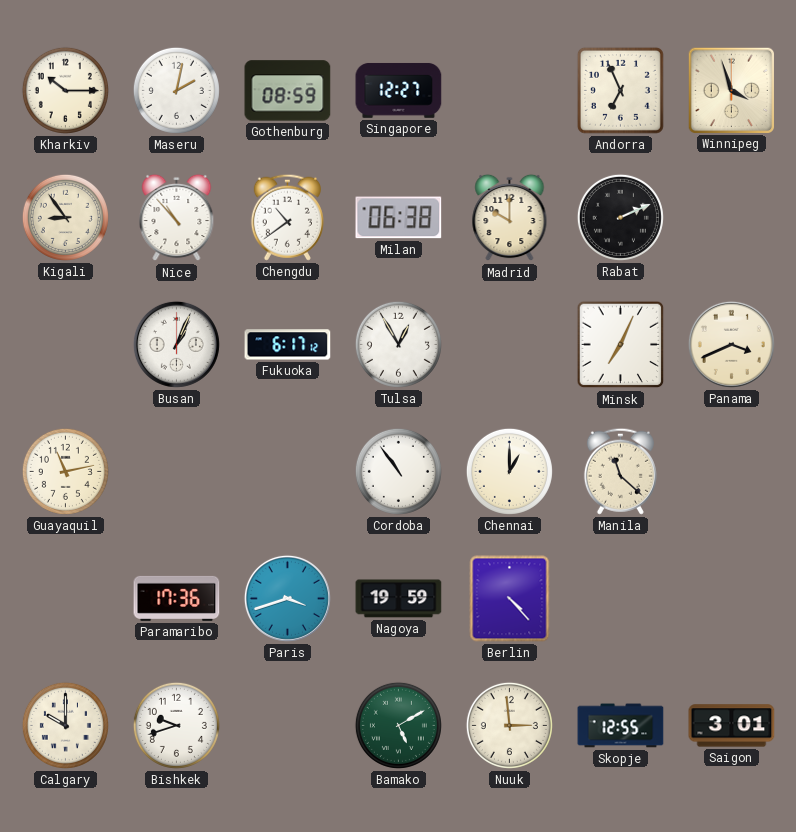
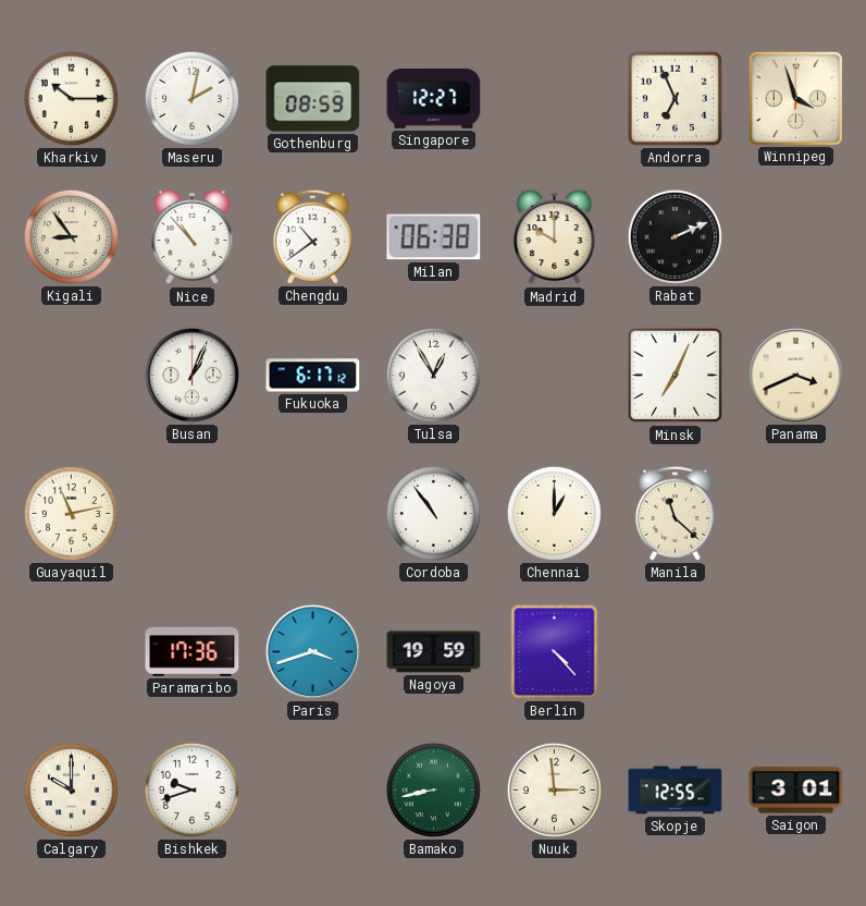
Bamako: 5:10 -> 8:43 (433, 789)
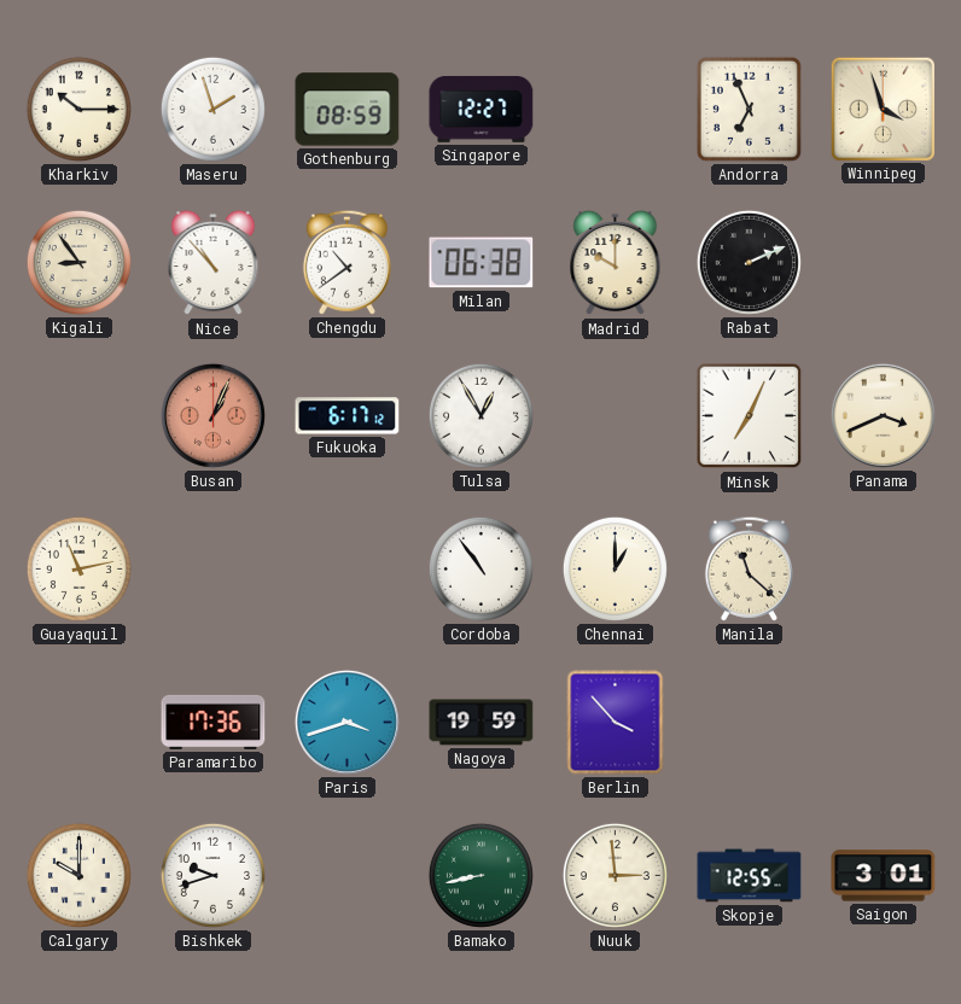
Maseru: 2:02 -> 1:57 (212, 109)
Busan dial: white -> salmon (212, 415)
Berlin: 4:23 -> 3:53 (616, 723)
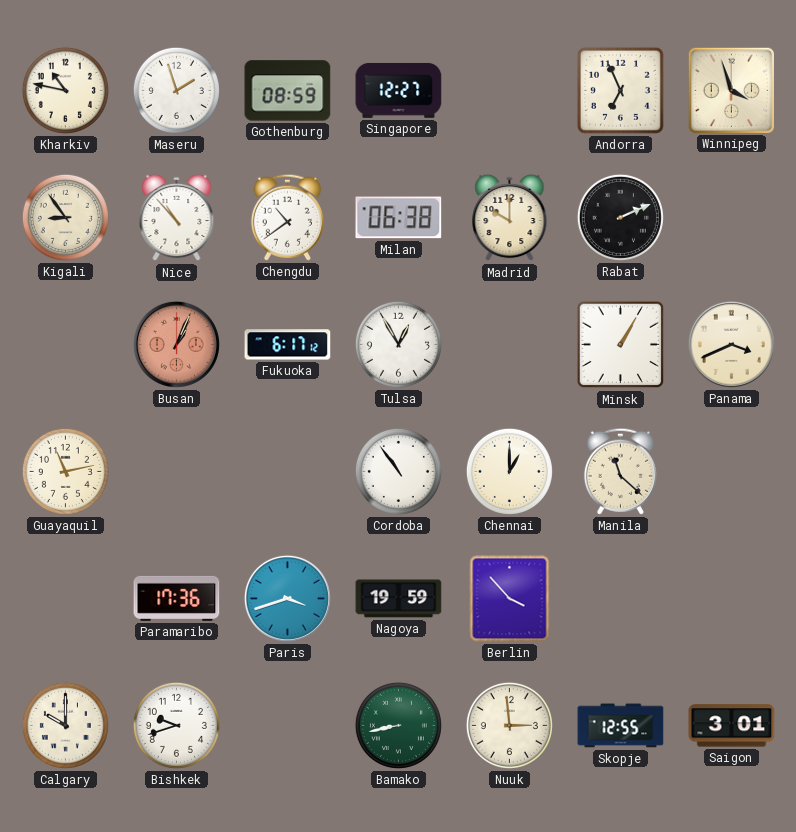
Kharkiv: 10:15 -> 10:47 (65, 90)
Minsk: 7:04 -> 1:05 (621, 345)
